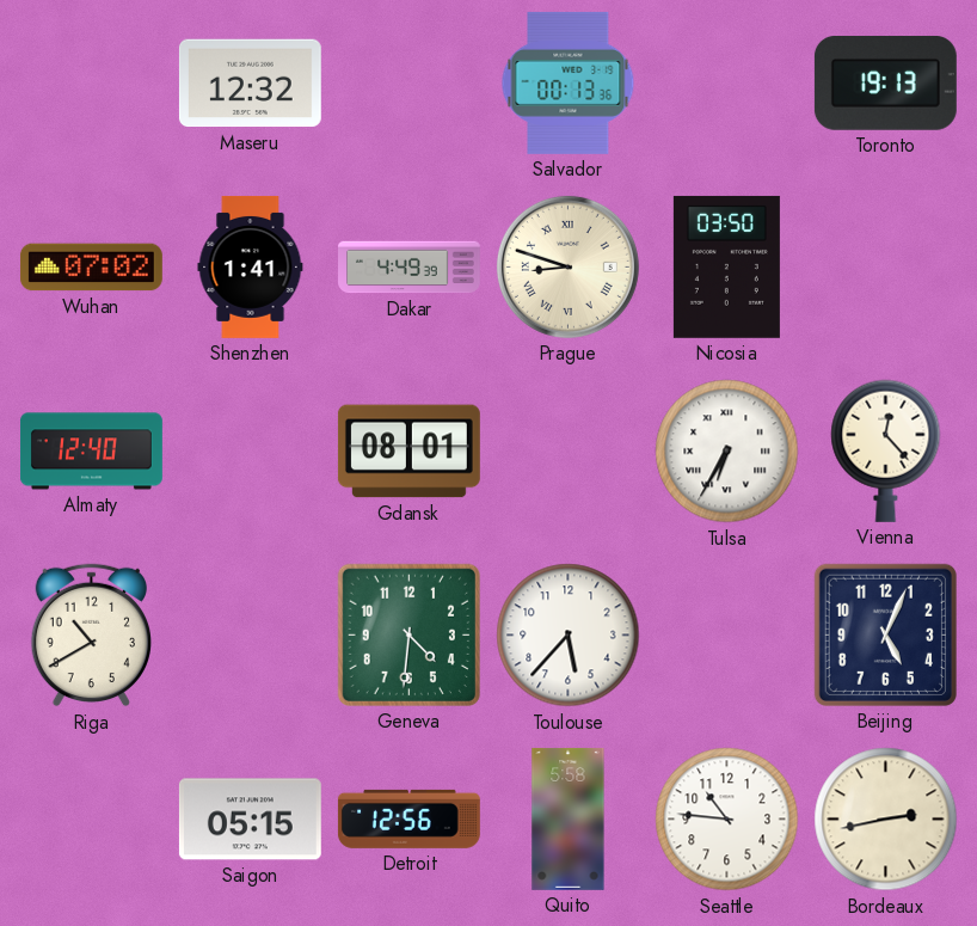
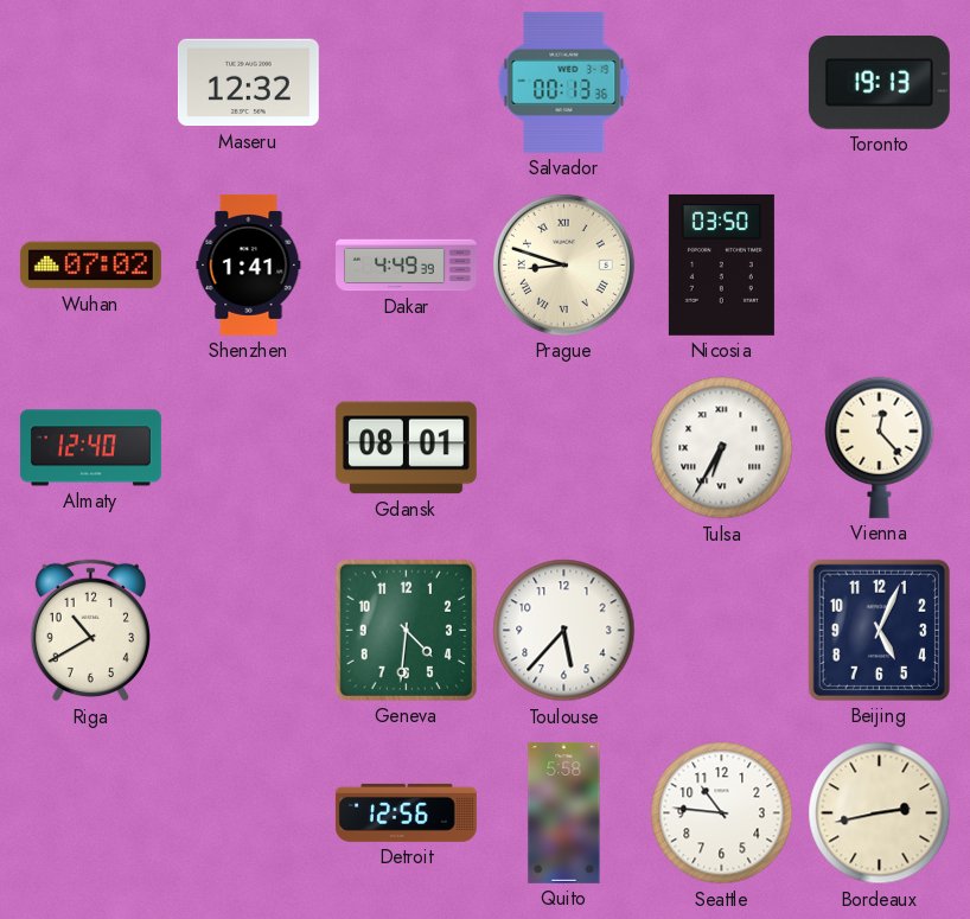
Saigon: 05:15 -> none (250, 820)
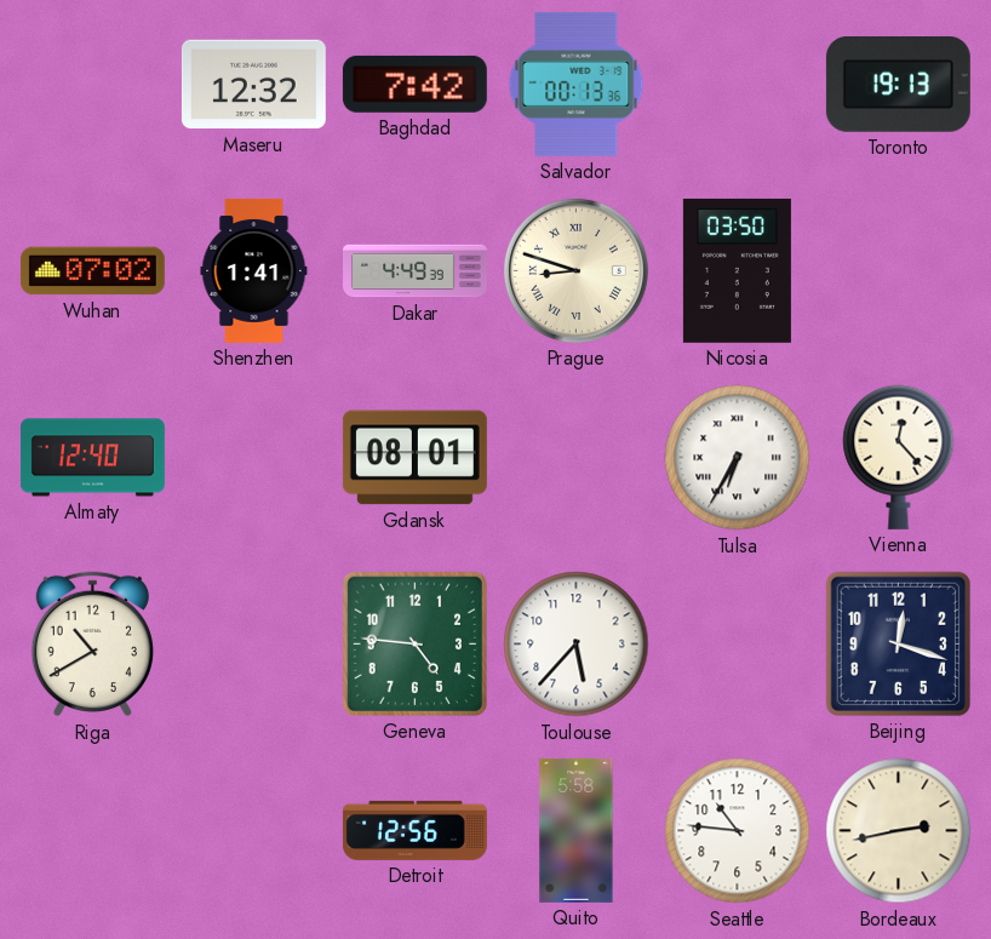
Baghdad: none -> 7:42 (414, 84)
Geneva: 4:31 -> 4:46 (414, 643)
Beijing: 5:04 -> 12:18 (898, 643)
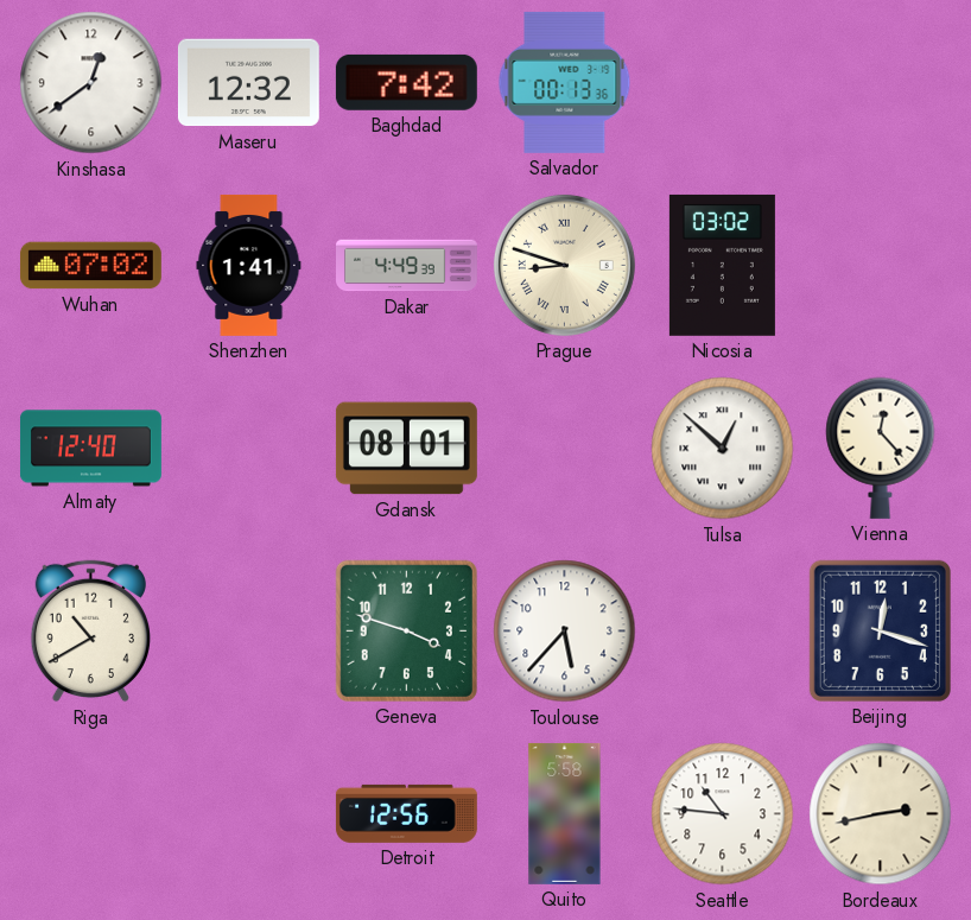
Kinshasa: none -> 12:39 (91, 83)
Toronto: 19:13 -> none (898, 85)
Nicosia: 03:50 -> 03:02 (722, 265)
Tulsa: 6:35 -> 12:52 (723, 449)
Geneva: 4:46 -> 3:48 (406, 630)
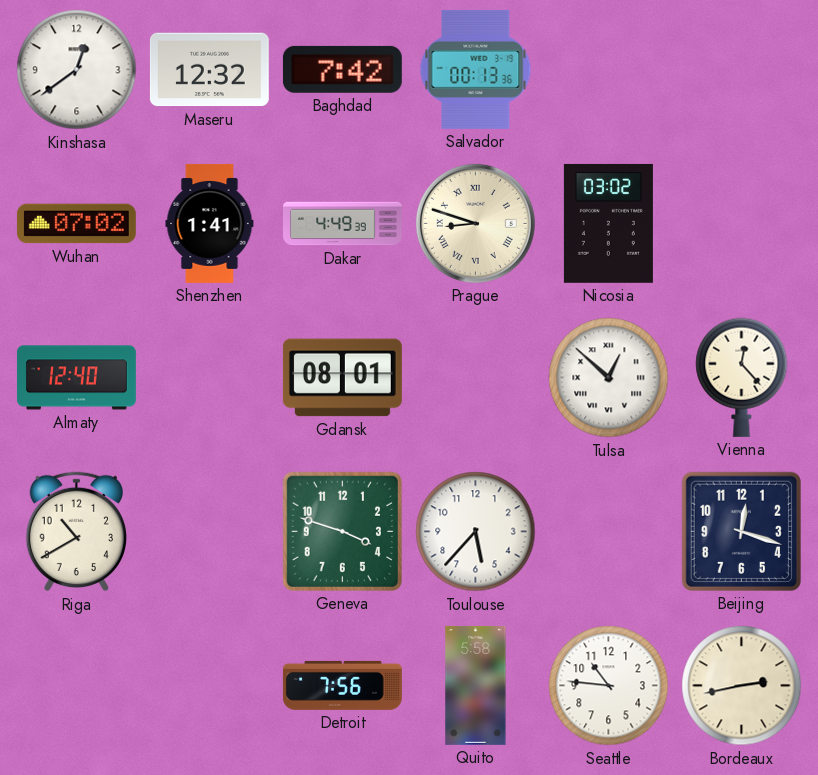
Detroit: 12:56 -> 7:56 (342, 685)
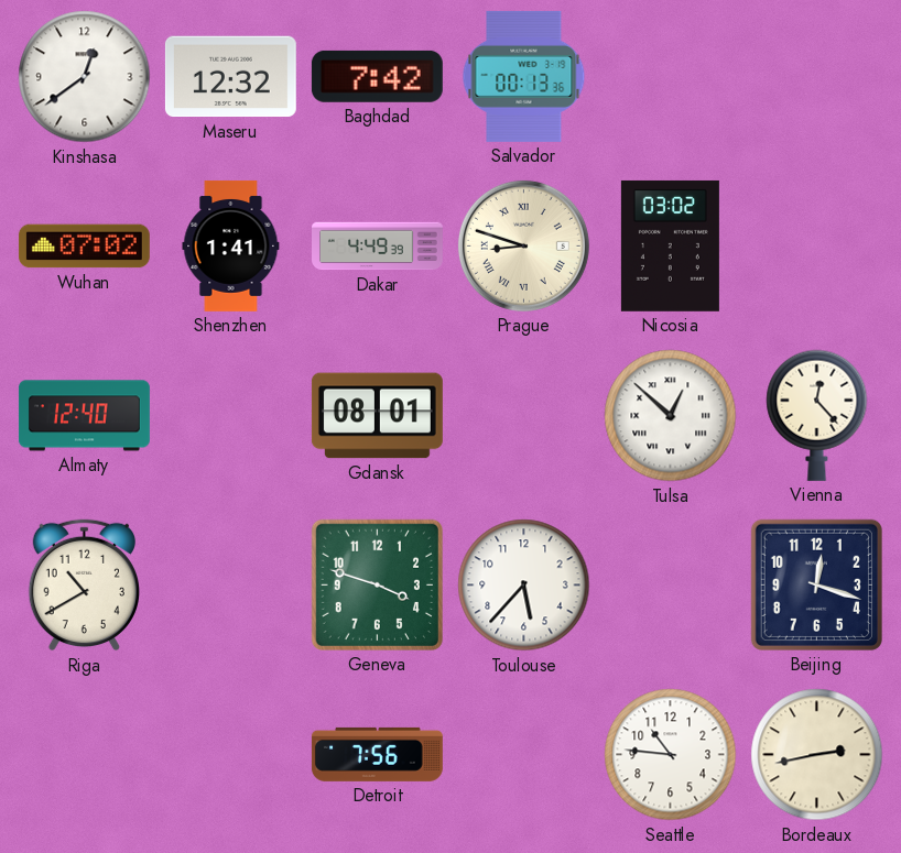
Quito: 5:58 -> none (476, 685)
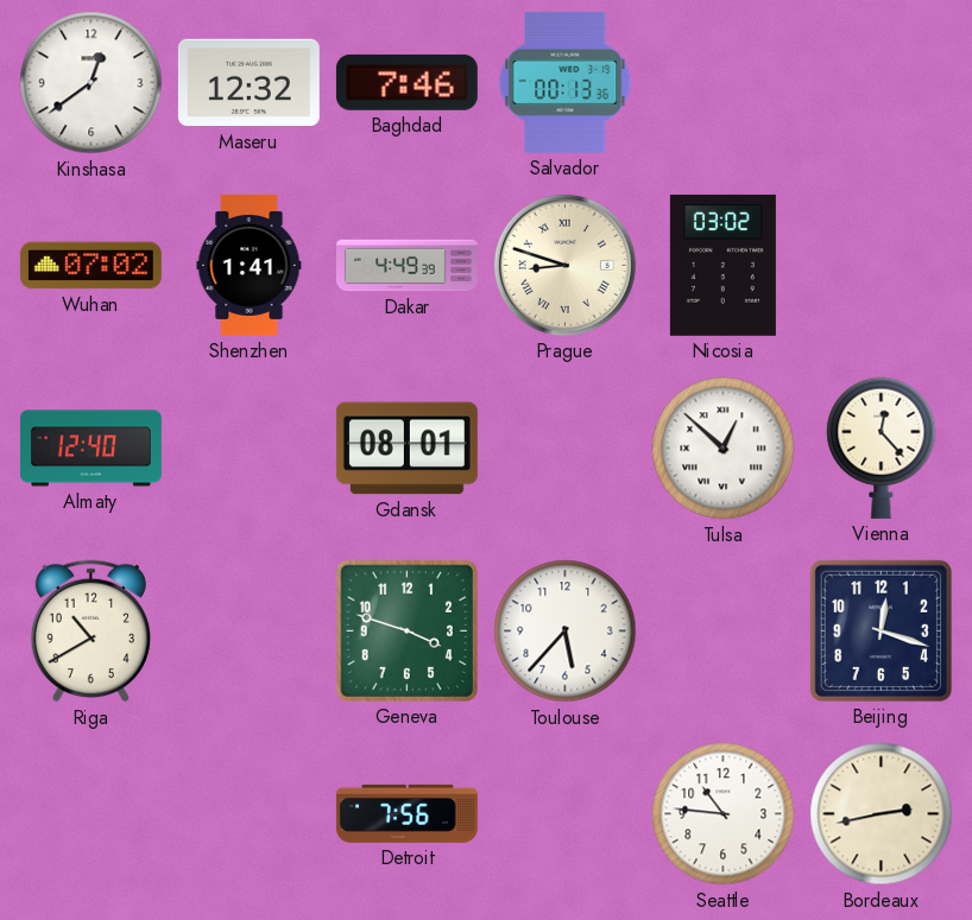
Baghdad: 7:42 -> 7:46 (406, 82)
